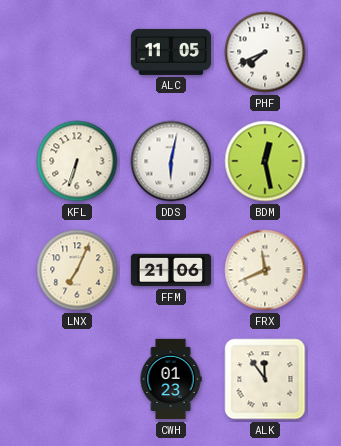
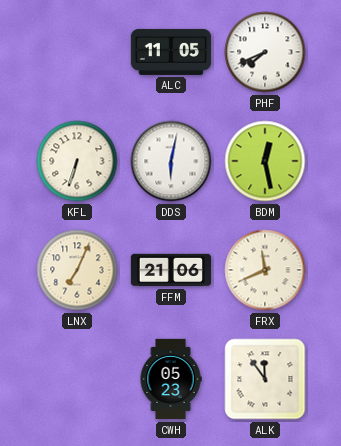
CWH: 01:23 -> 05:23 (171, 379)
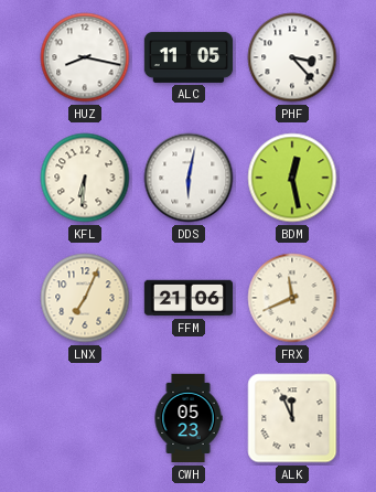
HUZ: none -> 8:17 (85, 57)
PHF: 7:41 -> 3:23 (292, 57)
KFL: 6:33 -> 6:31 (85, 178)
ALK: 11:54 -> 11:56 (292, 418)
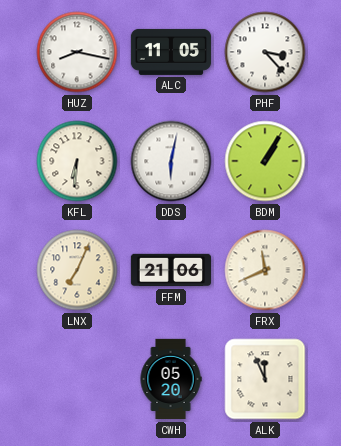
BDM: 12:28 -> 1:05 (265, 161)
CWH: 05:23 -> 05:20 (171, 379)
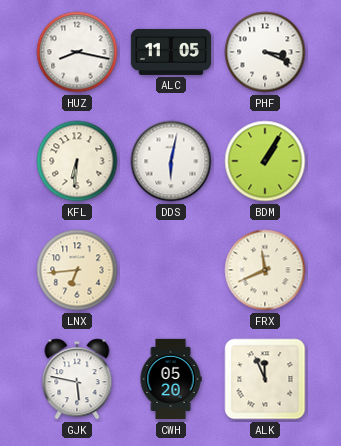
PHF: 3:23 -> 3:19 (265, 52)
LNX: 7:04 -> 6:44 (77, 270)
FFM: 21:06 -> none (171, 270)
GJK: none -> 5:47 (77, 379)
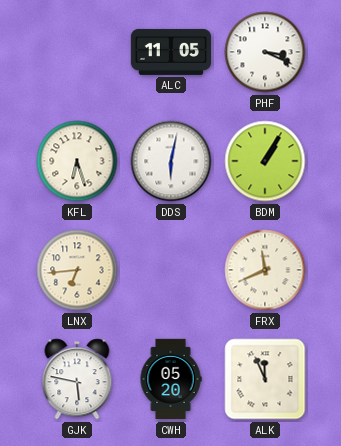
HUZ: 8:17 -> none (77, 52)
KFL: 6:31 -> 6:27 (77, 161)
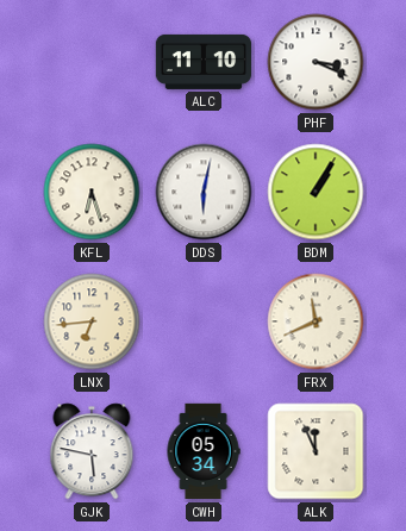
ALC: 11:05 -> 11:10 (204, 62)
CWH: 05:20 -> 05:34 (204, 451)
